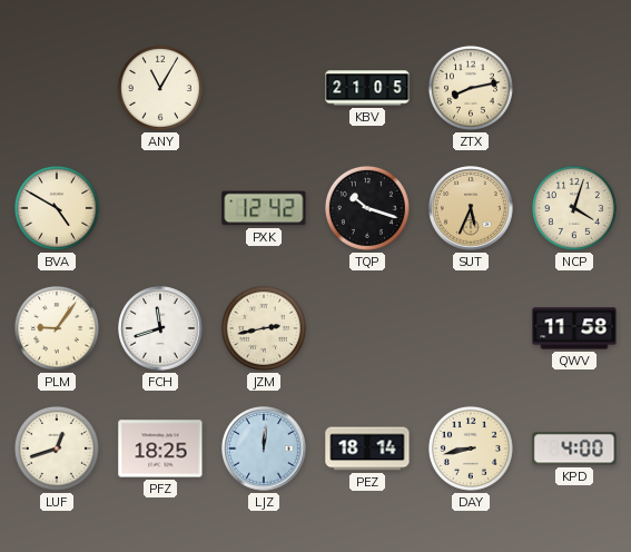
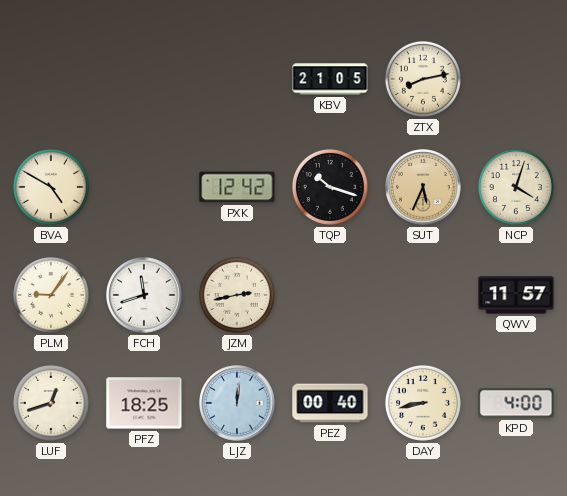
ANY: 11:05 -> none (160, 88)
QWV: 11:58 -> 11:57 (516, 295)
PEZ: 18:14 -> 00:40 (330, 403)
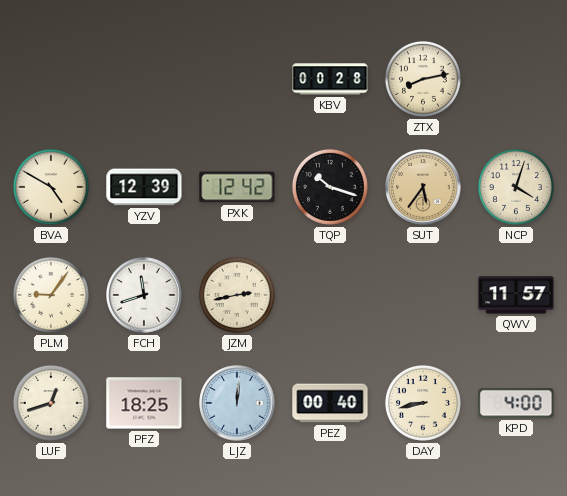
KBV: 21:05 -> 00:28 (330, 79)
YZV: none -> 12:39 (144, 187)
SUT: 5:34 -> 5:36 (423, 187)
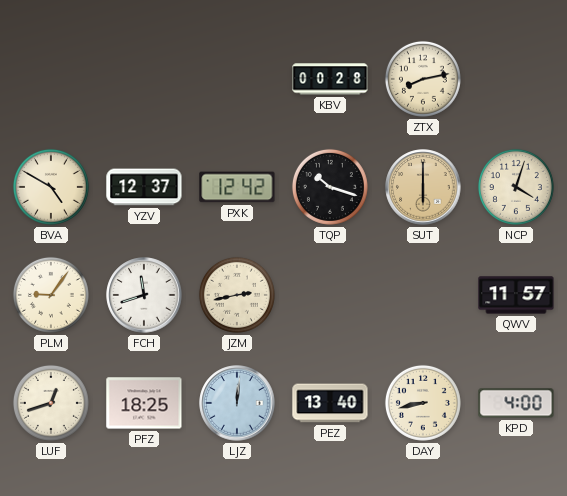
YZV: 12:39 -> 12:37 (144, 187)
SUT: 5:36 -> 6:00 (423, 187)
PEZ: 00:40 -> 13:40 (330, 403)
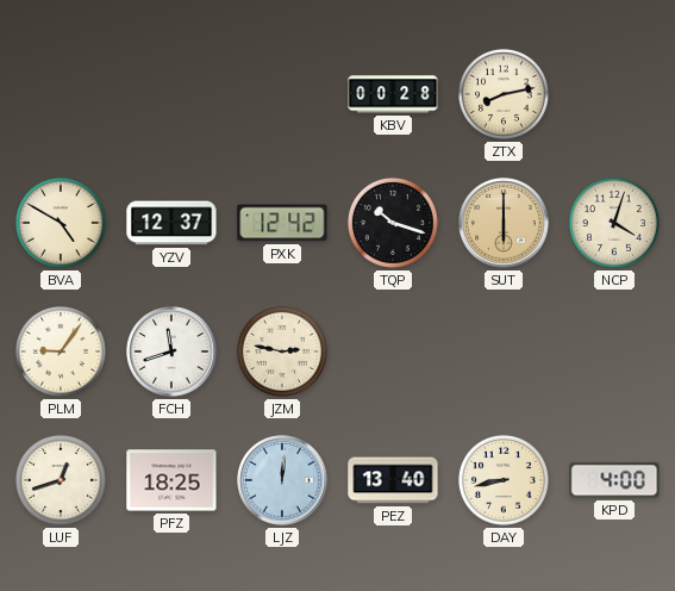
JZM: 2:43 -> 2:47 (282, 352)
QWV: 11:57 -> none (516, 295)
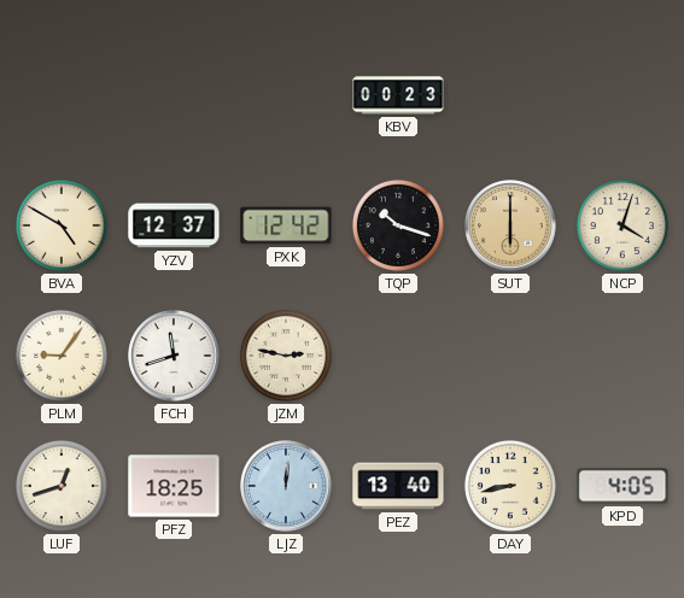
KBV: 00:28 -> 00:23 (398, 95)
ZTX: 8:13 -> none (504, 94)
KPD: 4:00 -> 4:05 (622, 486)
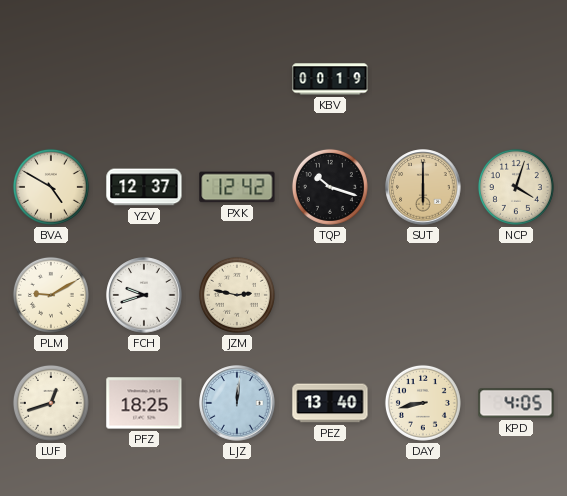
KBV: 00:23 -> 00:19 (330, 79)
PLM: 9:06 -> 9:10 (51, 295)
FCH: 11:42 -> 9:42 (144, 295)
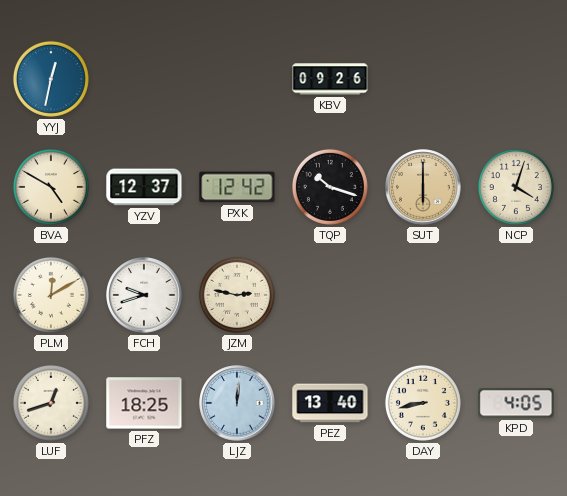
YYJ: none -> 12:32 (51, 79)
KBV: 00:19 -> 09:26 (330, 79)
PLM: 9:10 -> 12:10 (51, 295)
